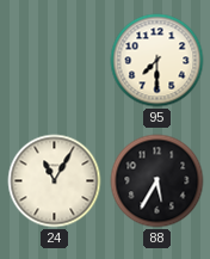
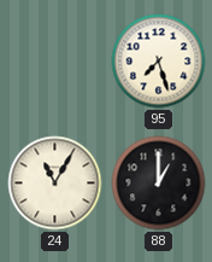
95: 7:30 -> 7:27 (159, 62)
88: 5:35 -> 1:00 (159, 184)
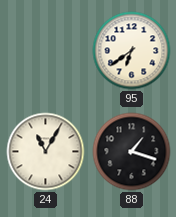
95: 7:27 -> 6:39 (132, 51)
88: 1:00 -> 1:18 (132, 152)
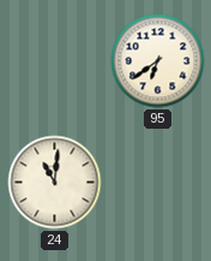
24: 11:05 -> 11:01 (55, 183)
88: 1:18 -> none (132, 152)
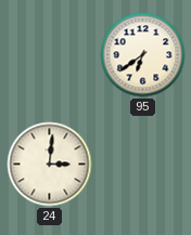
24: 11:01 -> 3:01 (50, 165)
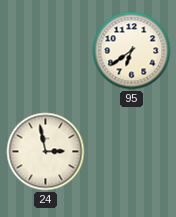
24: 3:01 -> 2:58 (46, 152)
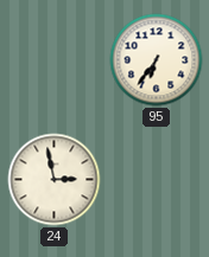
95: 6:39 -> 6:36 (157, 60)
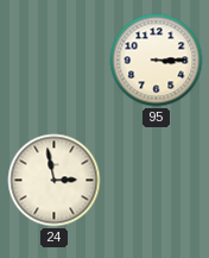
95: 6:36 -> 3:15 (157, 61)
